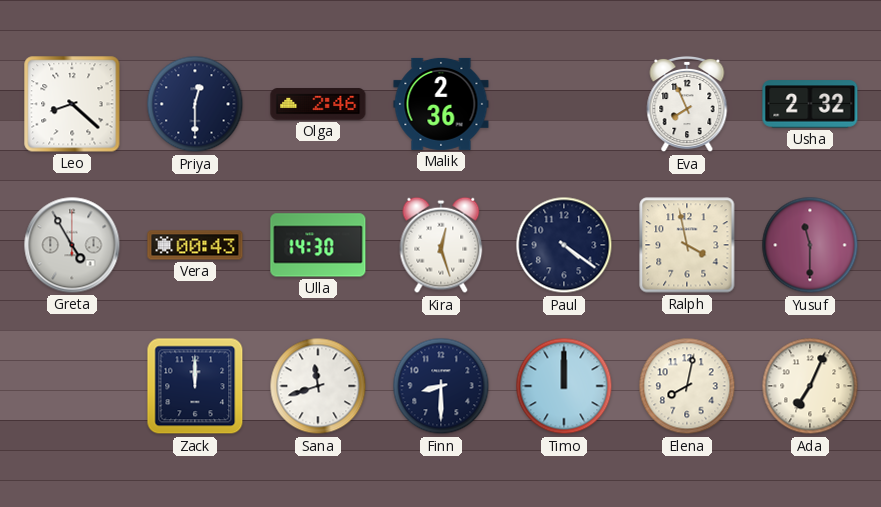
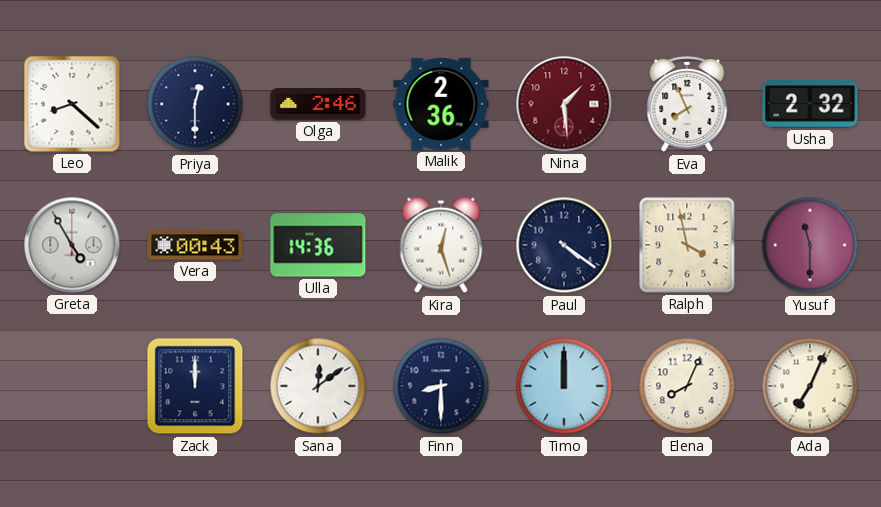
Nina: none -> 1:29 (564, 104)
Ulla: 14:30 -> 14:36 (318, 245)
Sana: 11:42 -> 12:09 (318, 386)
Elena: 8:02 -> 8:04 (687, 386)
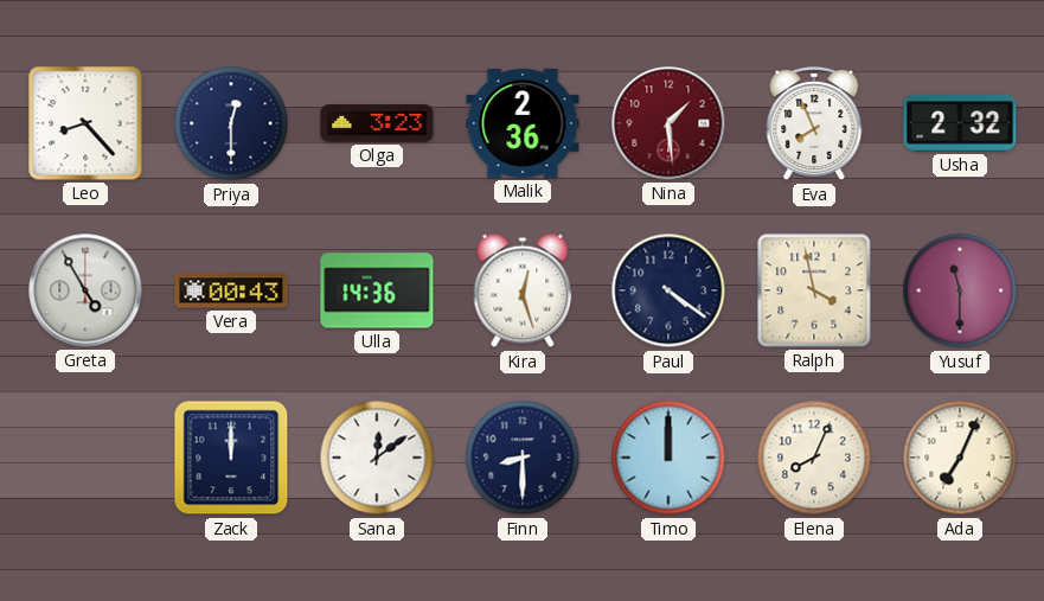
Leo: 8:22 -> 8:23 (85, 123)
Olga: 2:46 -> 3:23 (377, 123)
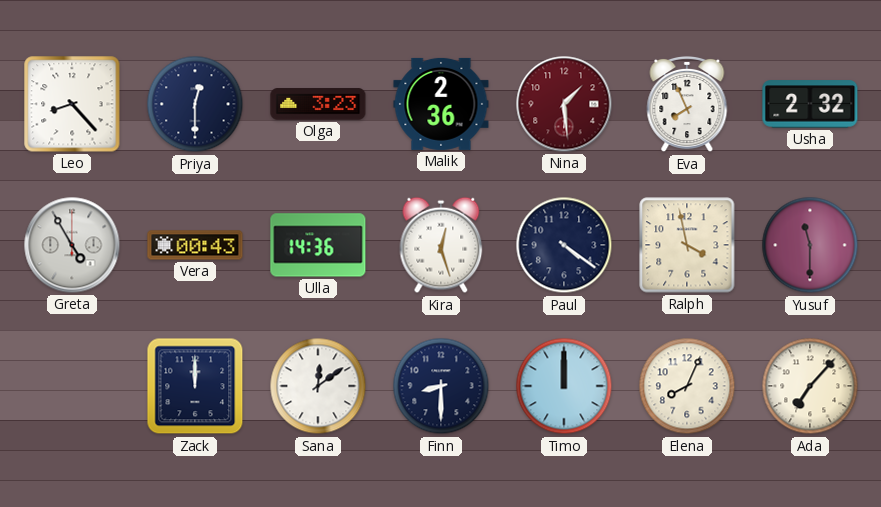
Ada: 7:04 -> 7:07 (810, 386)
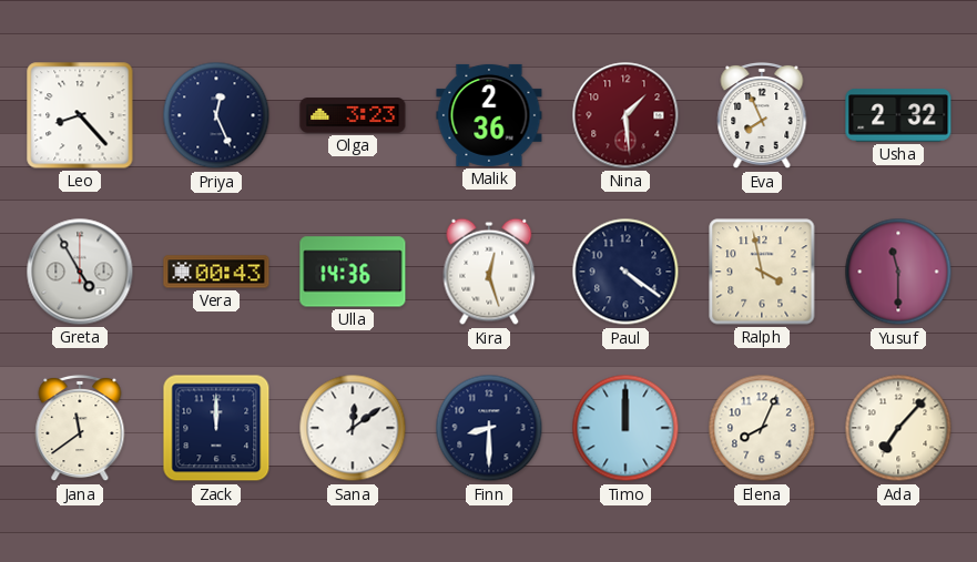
Priya: 12:30 -> 12:26 (216, 115)
Jana: none -> 11:39 (80, 428)
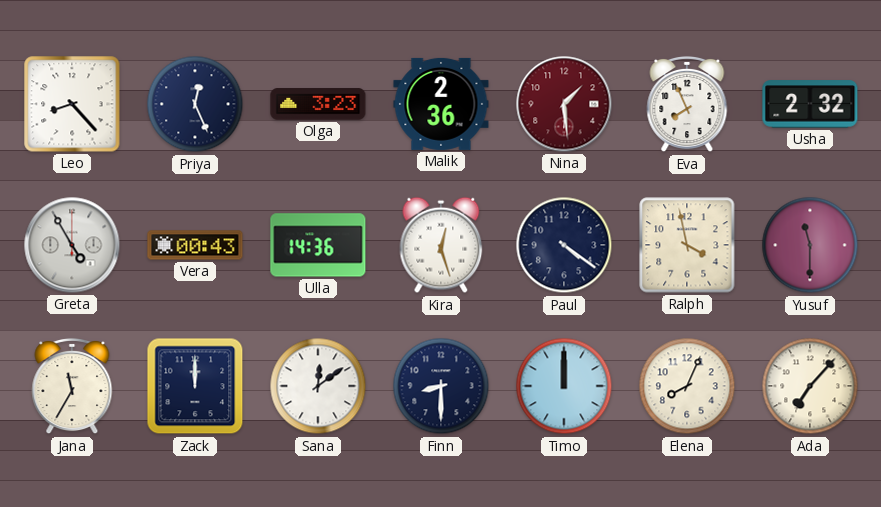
Jana: 11:39 -> 11:35 (72, 386)
